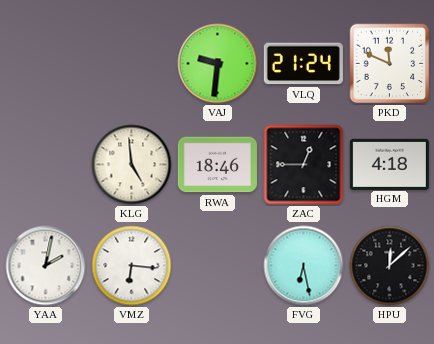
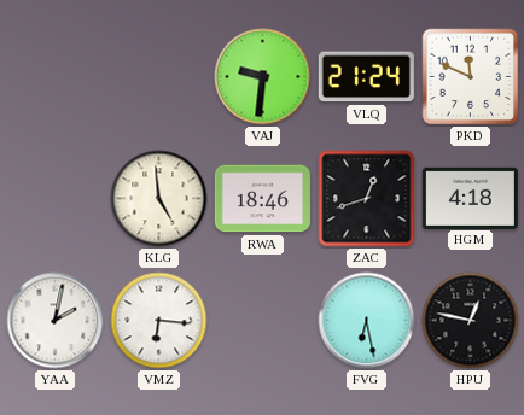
ZAC: 12:45 -> 12:42 (367, 199)
HPU: 12:08 -> 12:47 (471, 321)
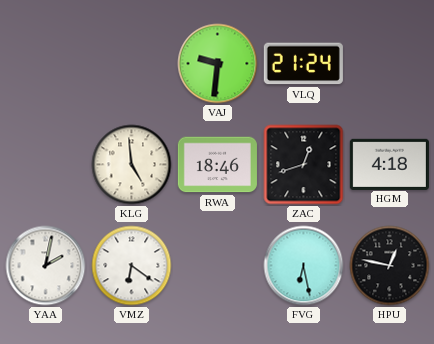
PKD: 11:49 -> none (471, 77)
VMZ: 6:16 -> 6:21 (132, 266)
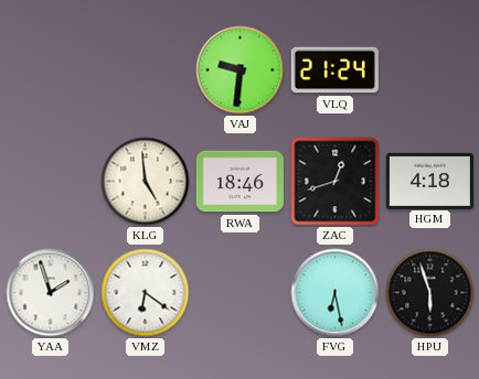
YAA: 2:02 -> 1:57 (51, 293)
HPU: 12:47 -> 5:57 (430, 293)
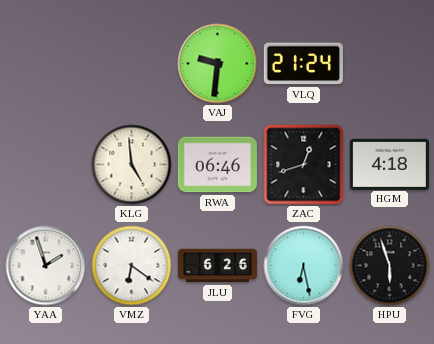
RWA: 18:46 -> 06:46 (217, 165)
JLU: none -> 6:26 (217, 266)
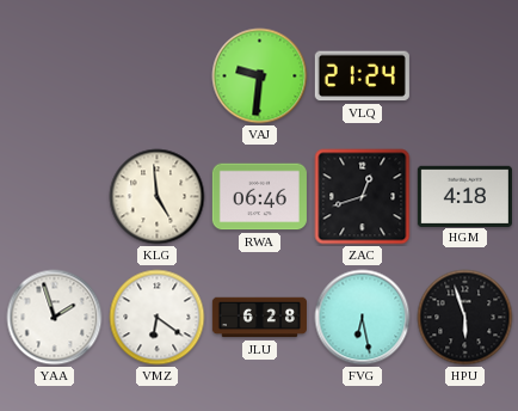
JLU: 6:26 -> 6:28 (259, 318)
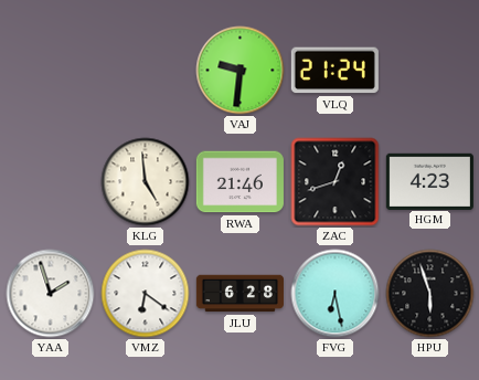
RWA: 06:46 -> 21:46 (239, 182)
HGM: 4:18 -> 4:23 (429, 181)
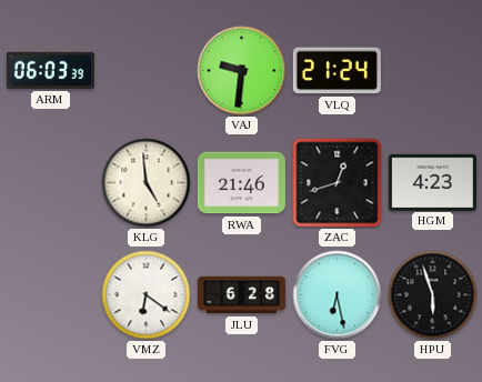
ARM: none -> 06:03 (50, 70)
YAA: 1:57 -> none (51, 294)
